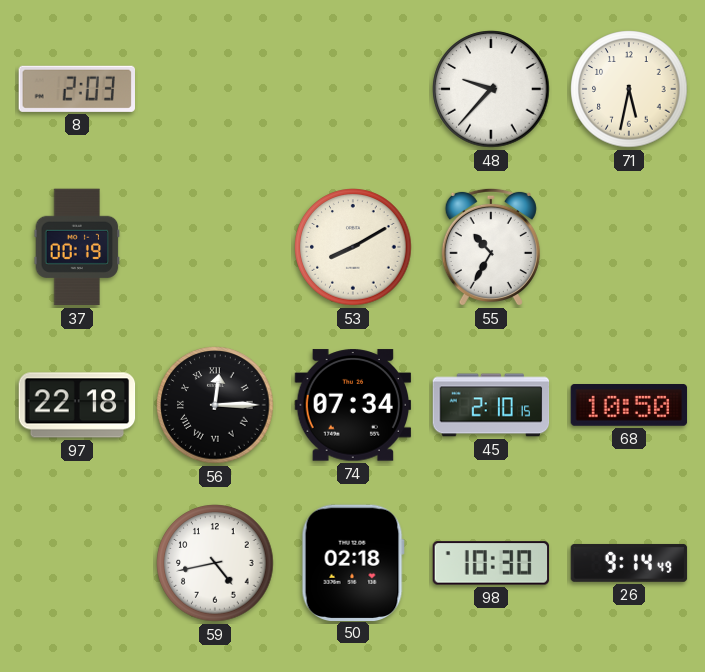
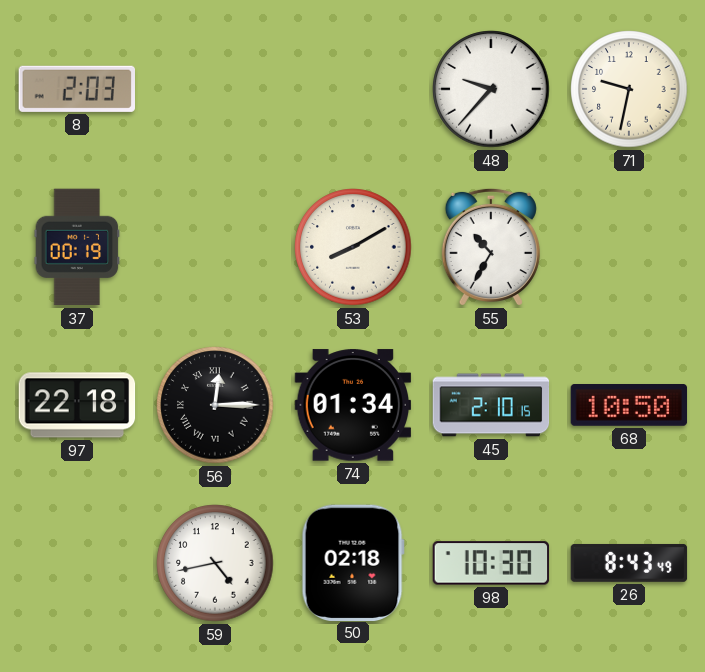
71: 5:32 -> 9:32 (629, 89)
74: 07:34 -> 01:34 (353, 405)
26: 9:14 -> 8:43 (629, 563)
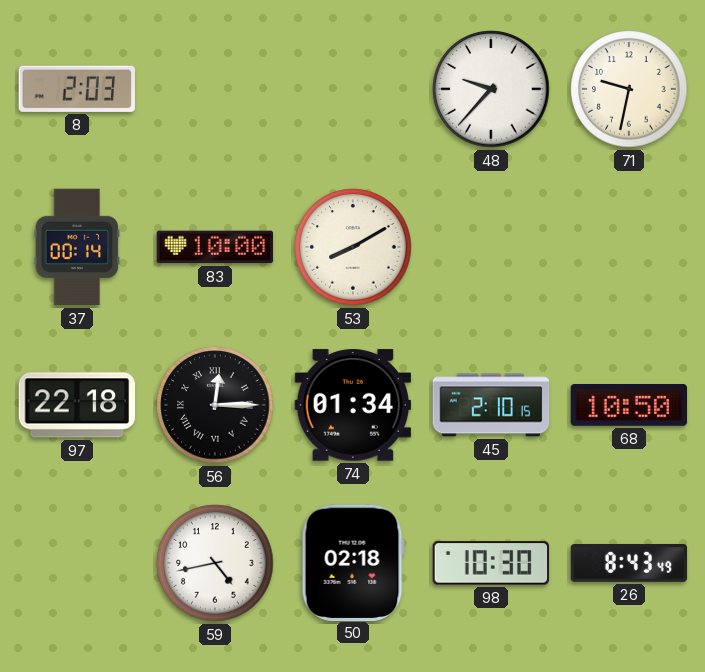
37: 00:19 -> 00:14 (77, 247)
83: none -> 10:00 (215, 247)
55: 10:35 -> none (491, 247)
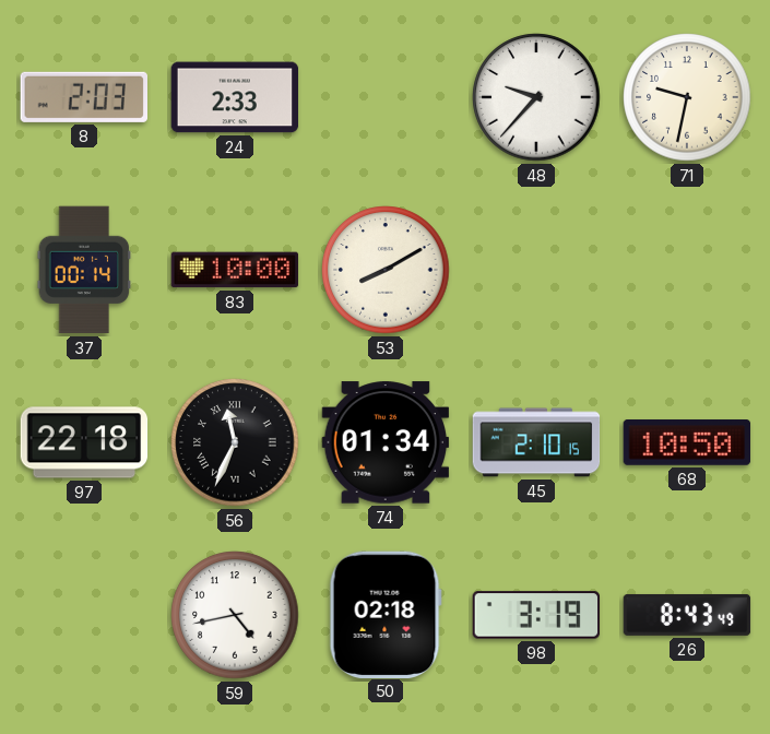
24: none -> 2:33 (235, 97)
56: 12:15 -> 11:34 (235, 442)
98: 10:30 -> 3:19 (536, 615)
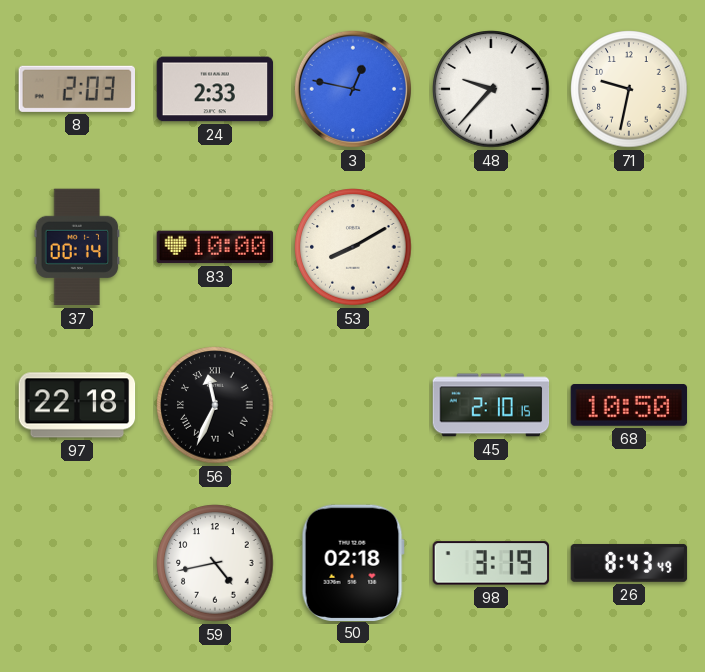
3: none -> 12:47 (353, 89)
74: 01:34 -> none (386, 442)
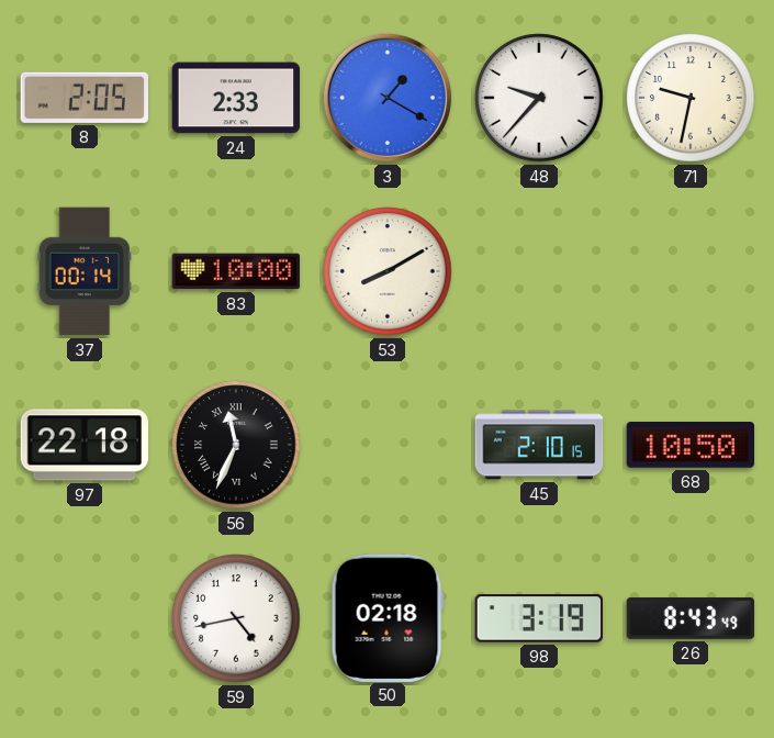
8: 2:03 -> 2:05 (83, 98)
3: 12:47 -> 1:20 (388, 98)
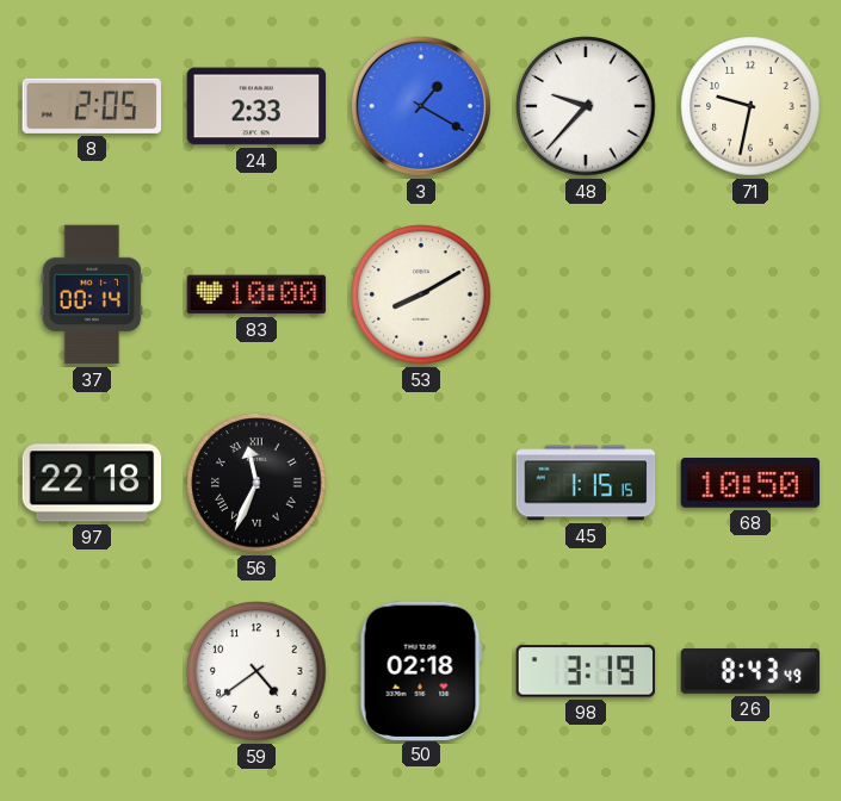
45: 2:10 -> 1:15 (586, 483)
59: 4:43 -> 4:39 (256, 671)
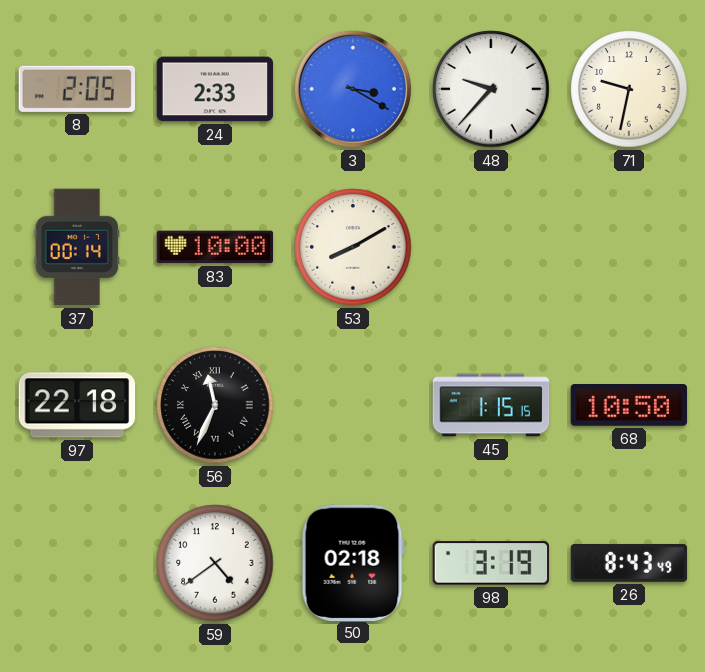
3: 1:20 -> 3:20 (353, 89)
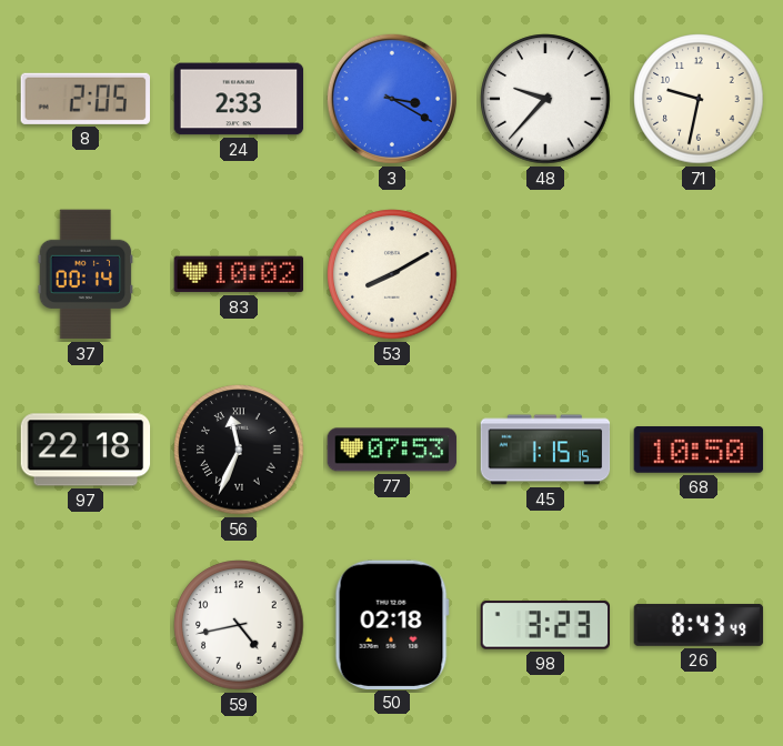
83: 10:00 -> 10:02 (239, 274)
77: none -> 07:53 (392, 450)
59: 4:39 -> 4:43 (239, 625)
98: 3:19 -> 3:23 (545, 625)
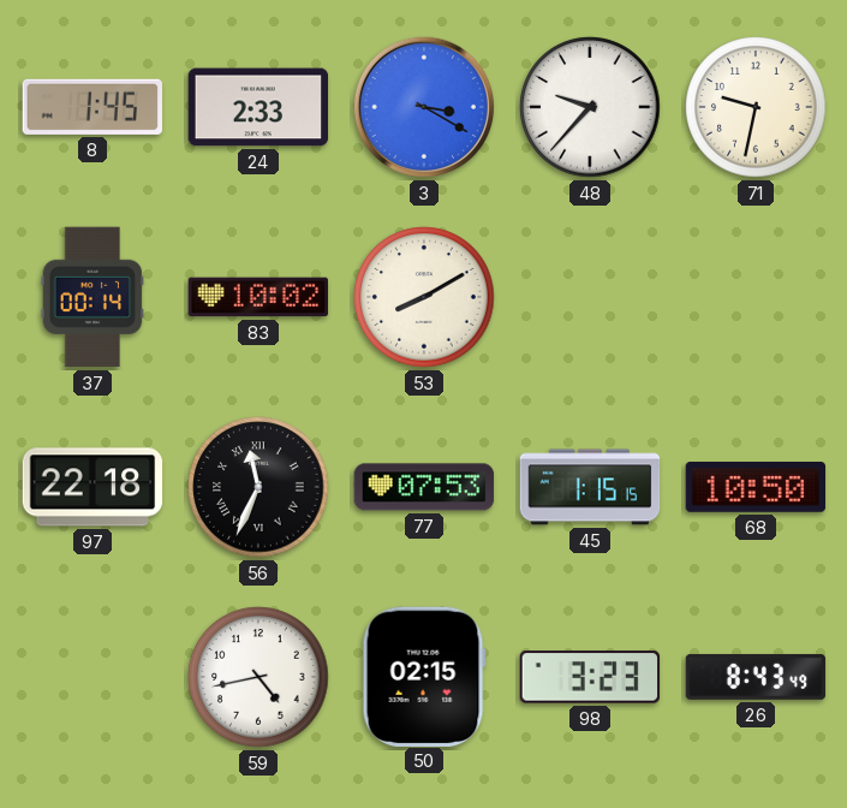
8: 2:05 -> 1:45 (91, 107)
50: 02:18 -> 02:15 (424, 676)
